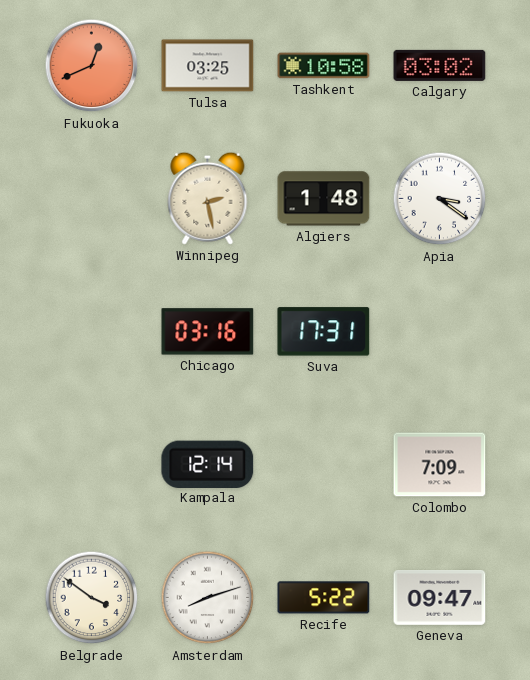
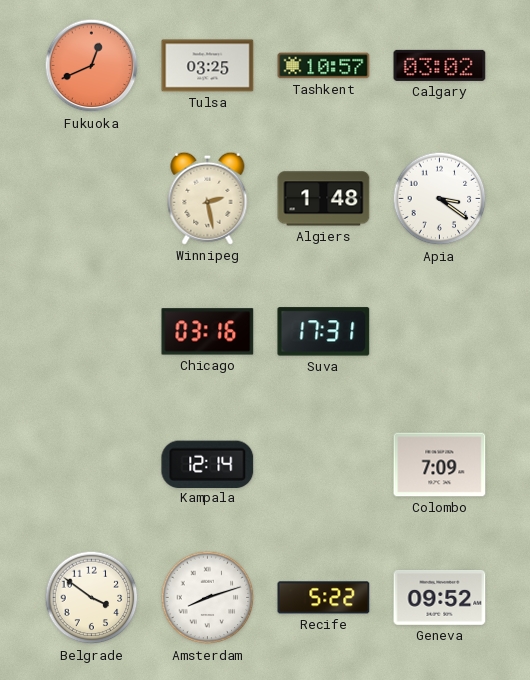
Tashkent: 10:58 -> 10:57 (324, 66)
Geneva: 09:47 -> 09:52 (440, 598)
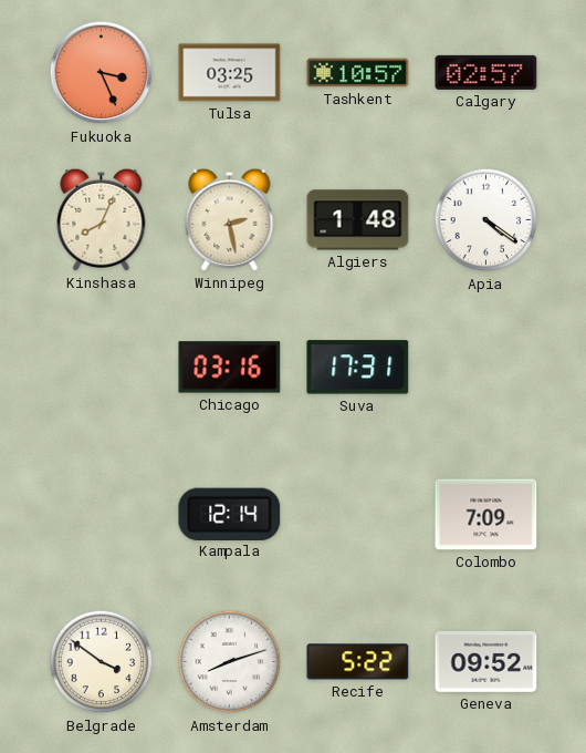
Fukuoka: 12:41 -> 3:26 (102, 73)
Calgary: 03:02 -> 02:57 (486, 72)
Kinshasa: none -> 8:04 (102, 219)
Apia: 3:21 -> 4:21 (486, 220)
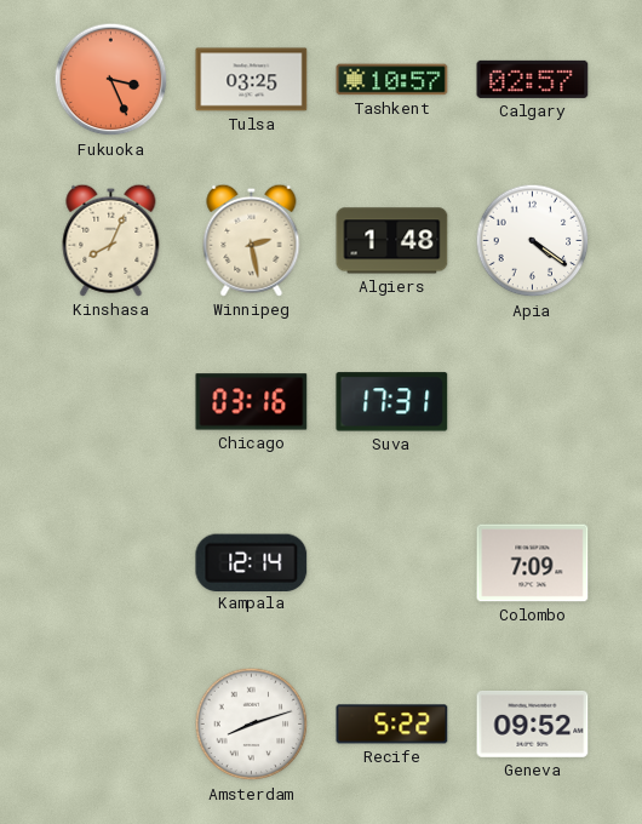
Belgrade: 3:51 -> none (102, 662)
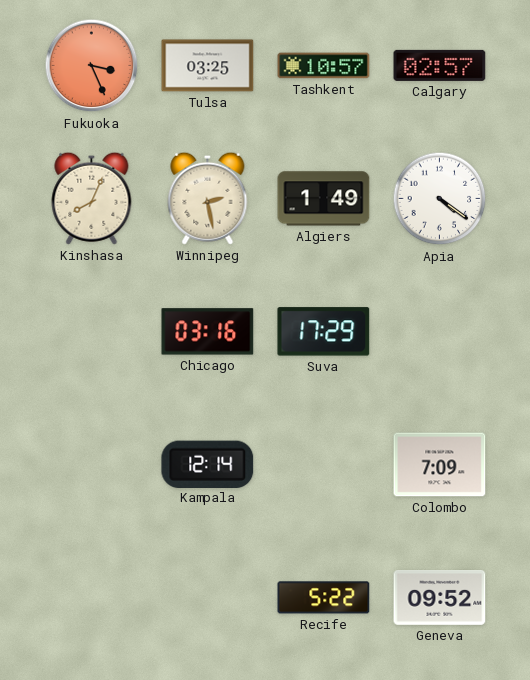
Algiers: 1:48 -> 1:49 (324, 199)
Suva: 17:31 -> 17:29 (324, 332)
Amsterdam: 8:12 -> none (252, 725)
